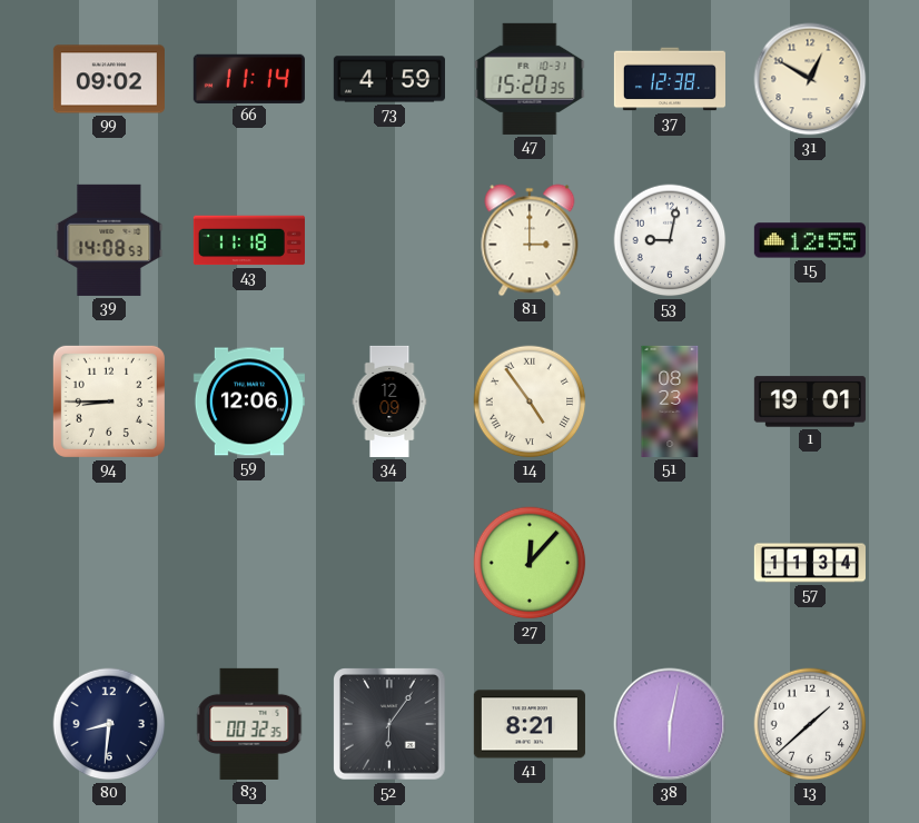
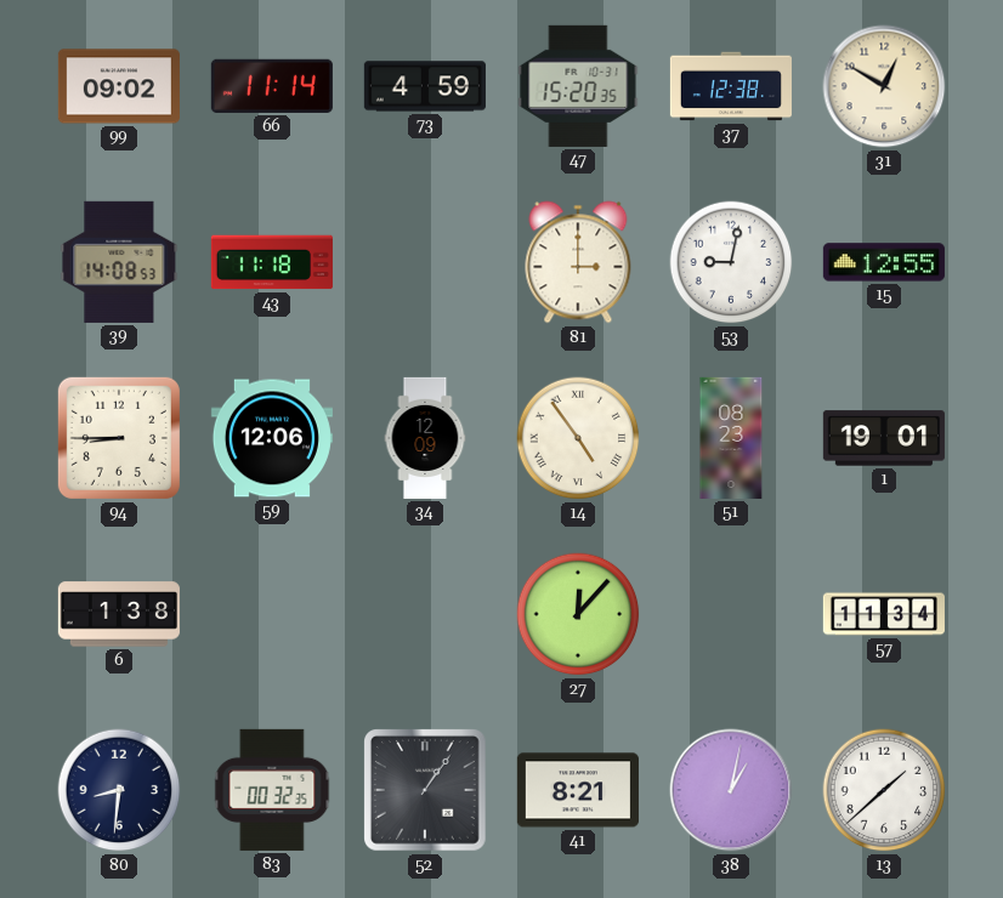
6: none -> 1:38 (119, 614)
52: 6:06 -> 1:06 (426, 791)
38: 6:02 -> 1:02 (731, 790)
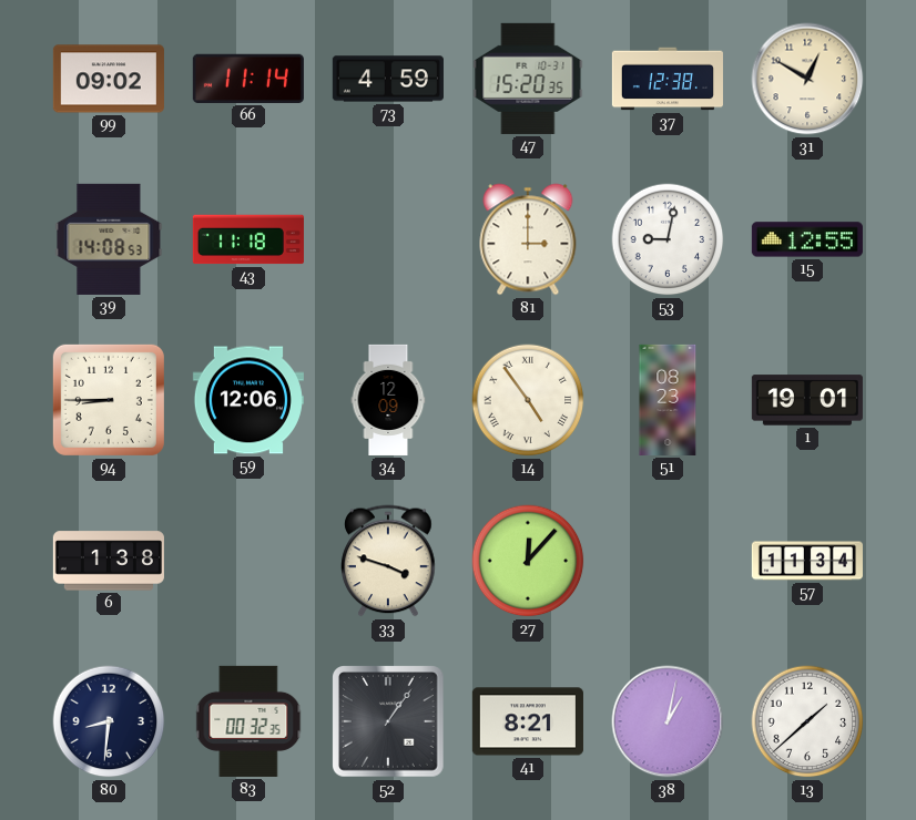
33: none -> 3:48 (388, 561)
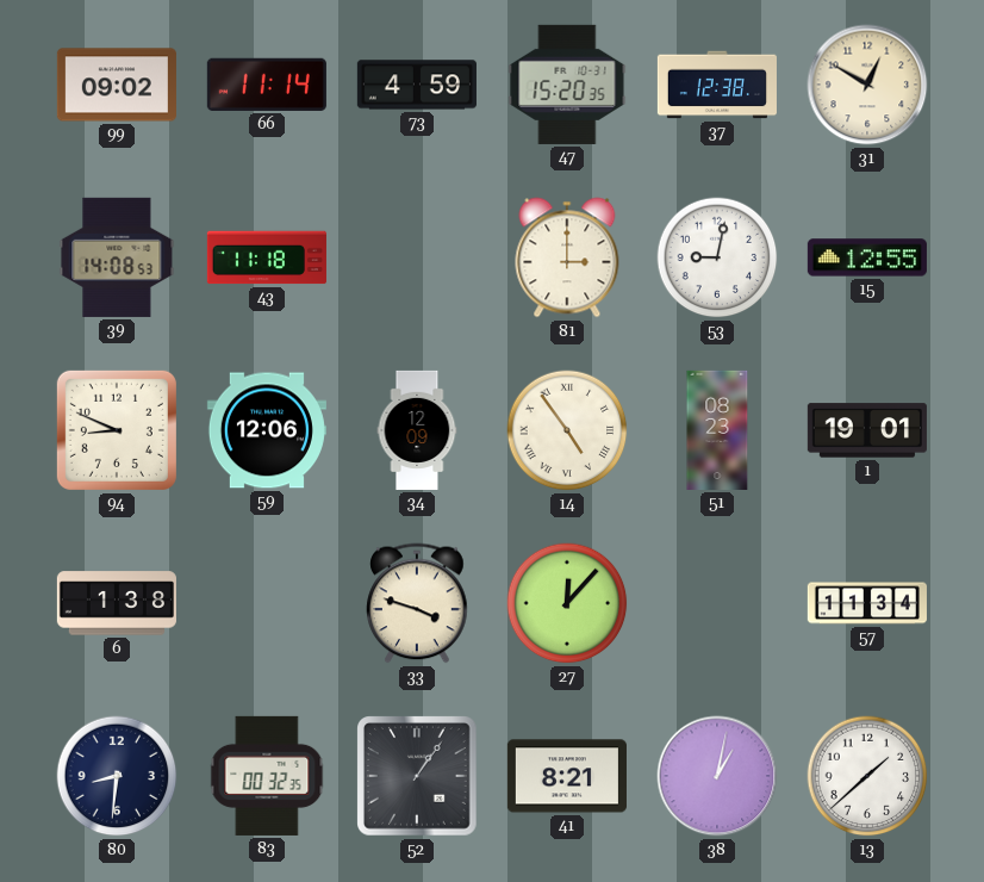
94: 8:45 -> 8:49 (117, 430)
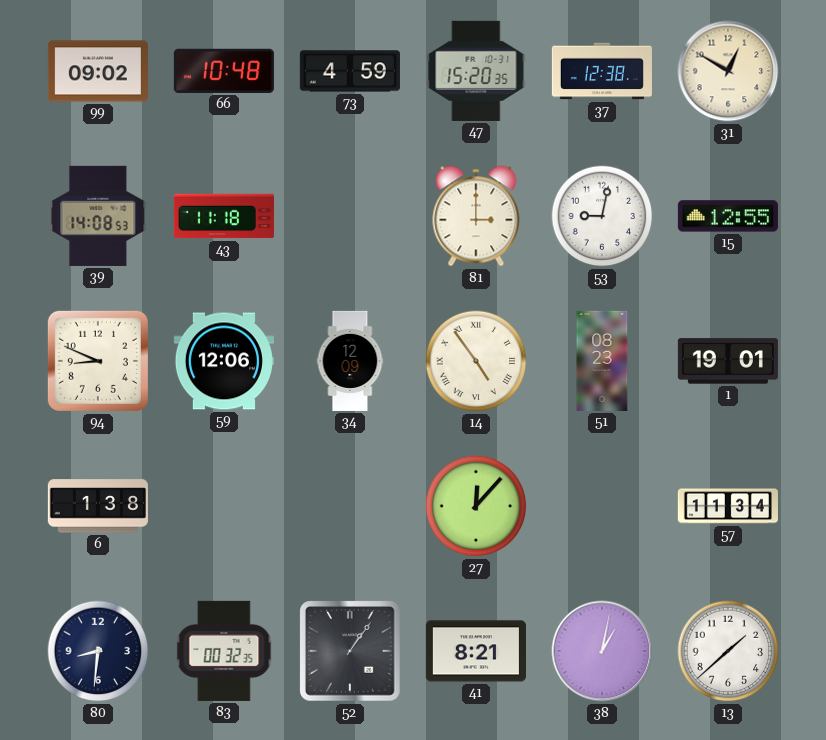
66: 11:14 -> 10:48 (224, 71)
33: 3:48 -> none (417, 603)
